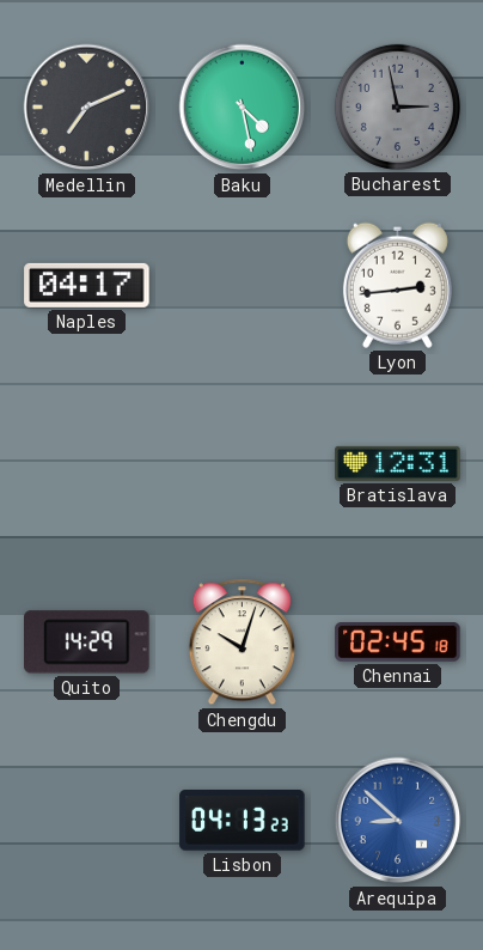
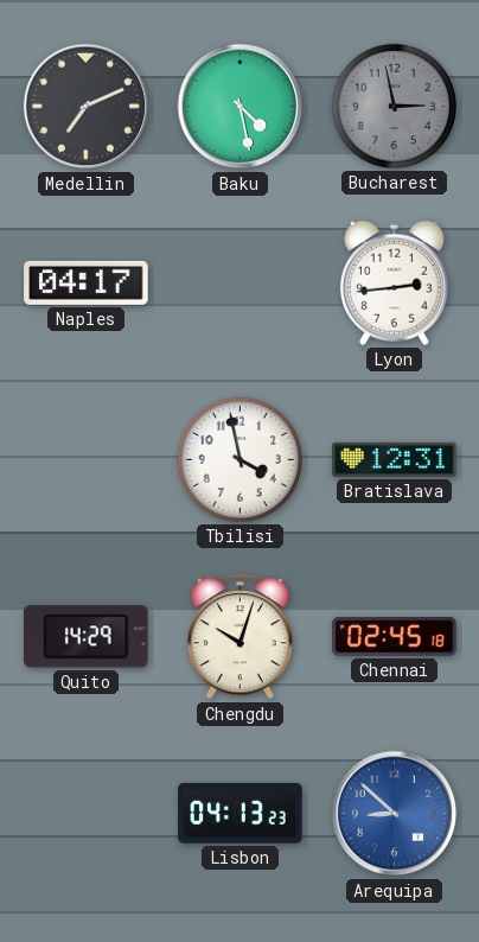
Tbilisi: none -> 3:58 (239, 459)
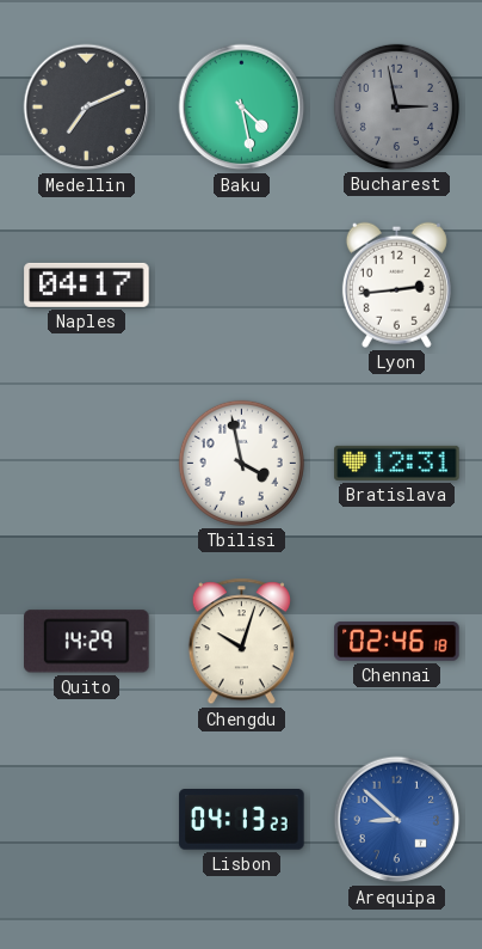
Chennai: 02:45 -> 02:46 (397, 642)
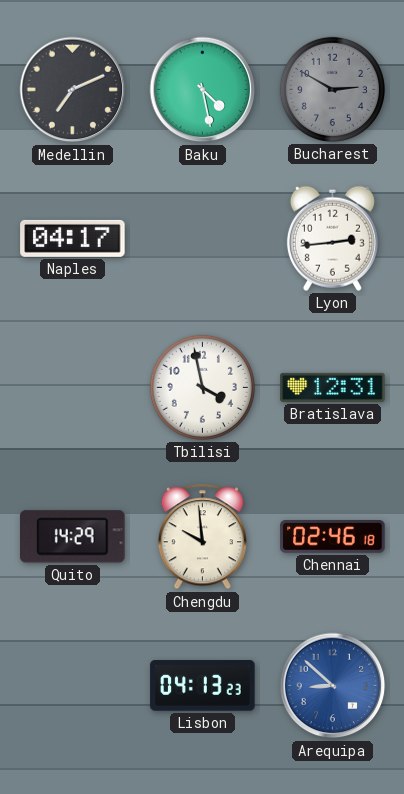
Bucharest: 2:58 -> 2:50 (332, 89)
Chengdu: 10:03 -> 9:59 (202, 537)
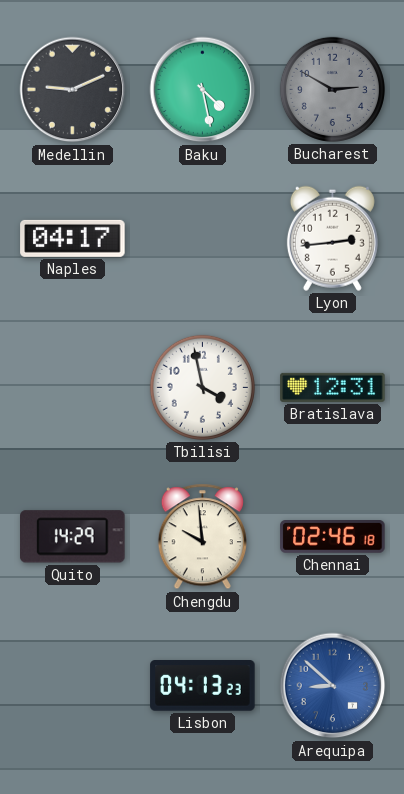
Medellin: 7:11 -> 9:11 (73, 90)
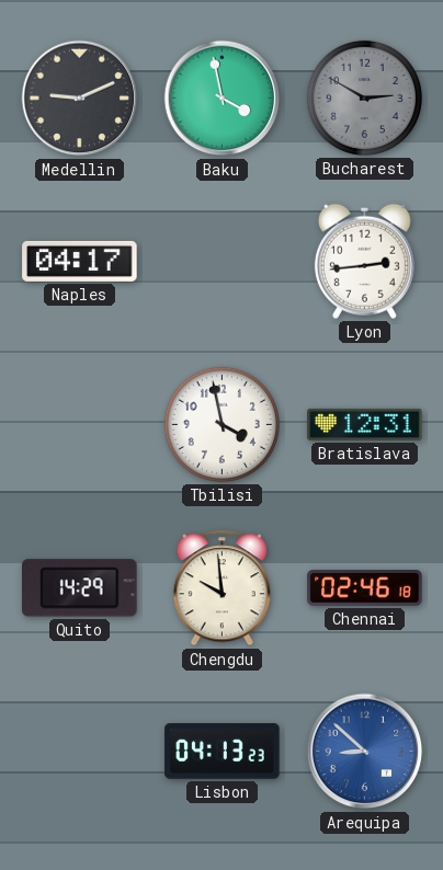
Baku: 4:28 -> 3:58 (223, 99)
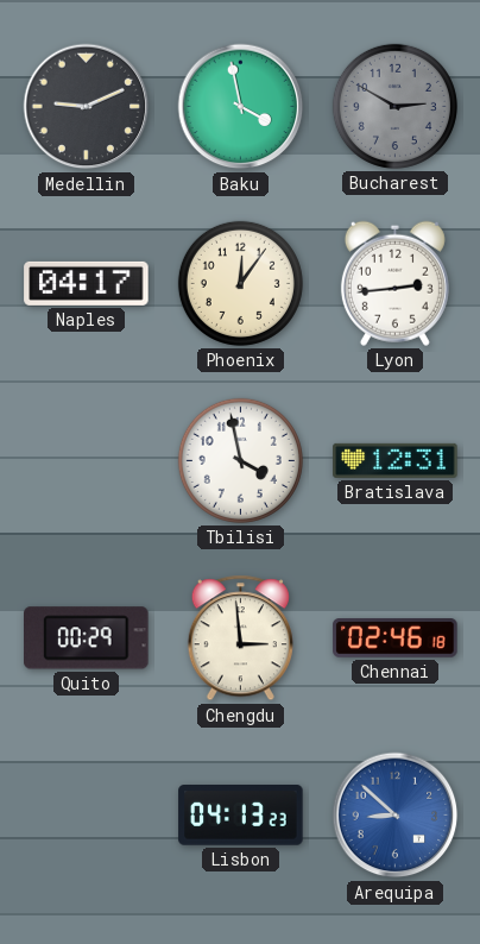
Phoenix: none -> 12:06 (240, 283)
Quito: 14:29 -> 00:29 (87, 638)
Chengdu: 9:59 -> 2:59 (240, 638)
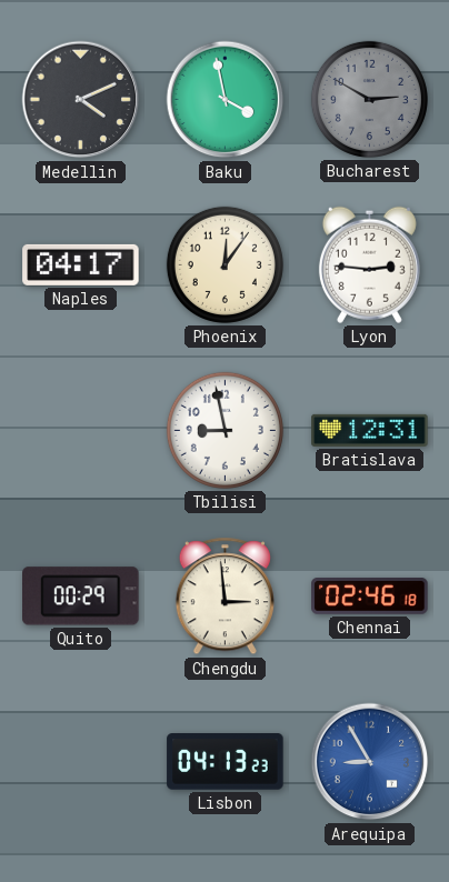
Medellin: 9:11 -> 4:11 (81, 100)
Lyon: 2:44 -> 2:46 (369, 264)
Tbilisi: 3:58 -> 8:58 (225, 430)
Arequipa: 8:52 -> 8:55 (370, 762)
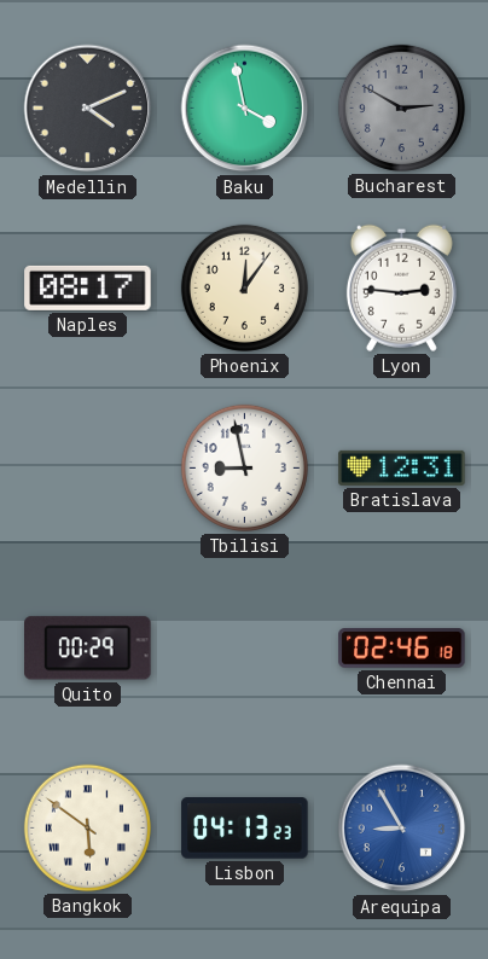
Naples: 04:17 -> 08:17 (88, 287)
Chengdu: 2:59 -> none (225, 597)
Bangkok: none -> 5:51 (87, 827)
